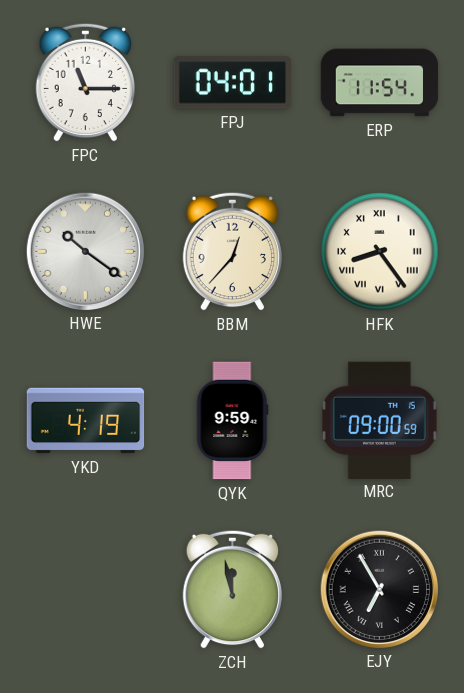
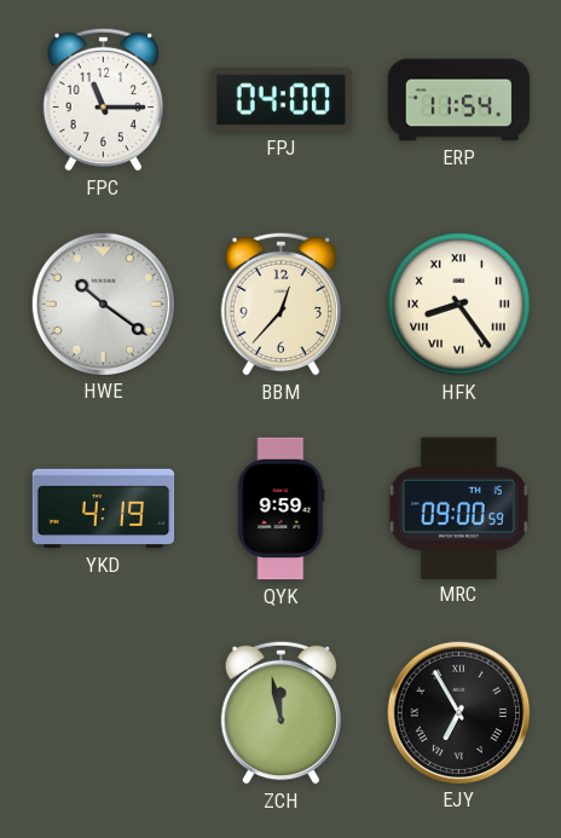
FPJ: 04:01 -> 04:00 (282, 100)
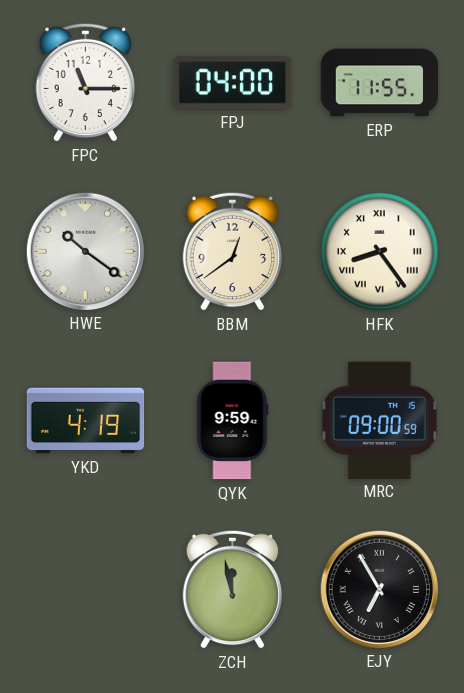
ERP: 11:54 -> 11:55 (380, 83)
BBM: 12:37 -> 12:39 (232, 251)
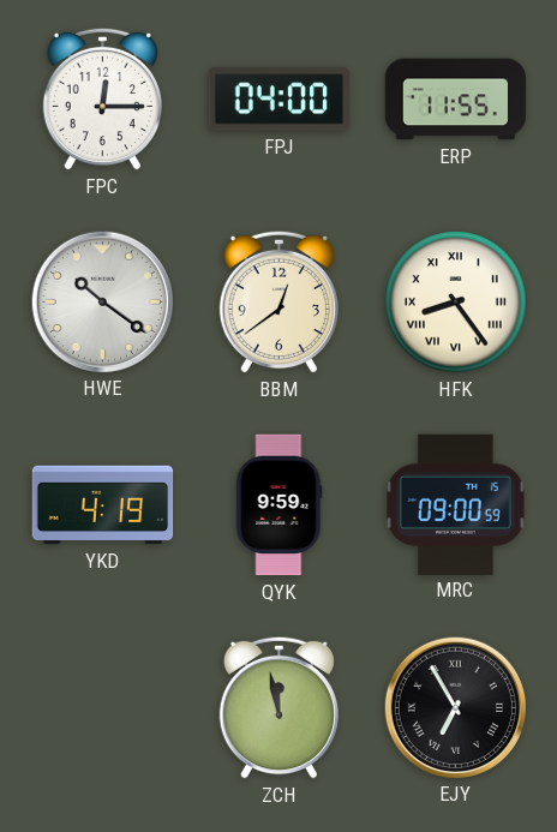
FPC: 11:15 -> 12:15 (102, 98)
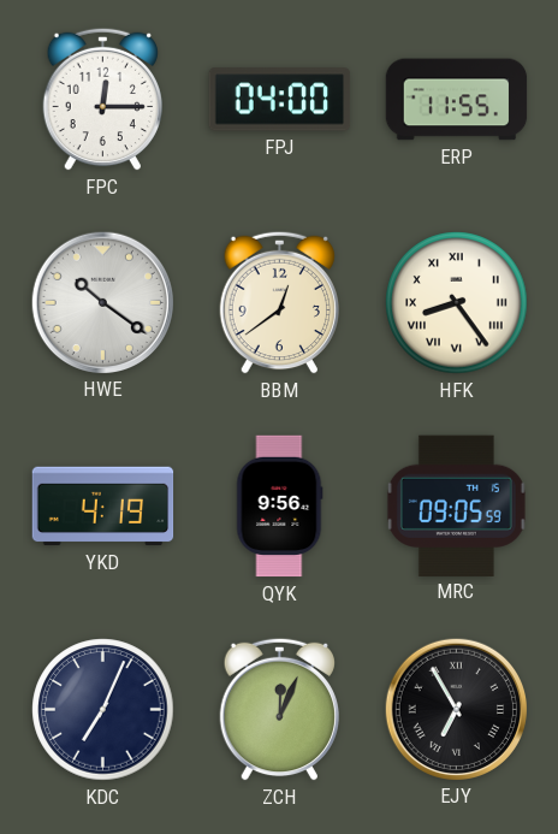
QYK: 9:59 -> 9:56 (280, 507)
MRC: 09:00 -> 09:05 (456, 505)
KDC: none -> 7:04 (103, 710)
ZCH: 11:58 -> 12:04 (279, 709)
